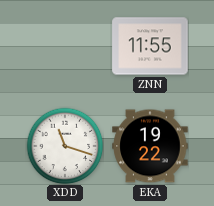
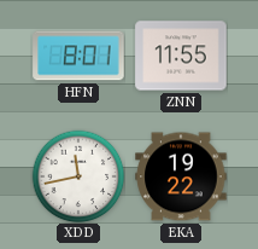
HFN: none -> 8:01 (78, 56)
XDD: 11:18 -> 11:43 (78, 176)
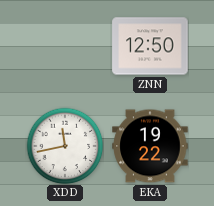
HFN: 8:01 -> none (78, 56)
ZNN: 11:55 -> 12:50 (150, 46)
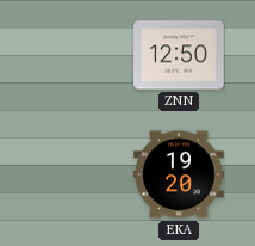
XDD: 11:43 -> none (65, 146)
EKA: 19:22 -> 19:20 (179, 174)
